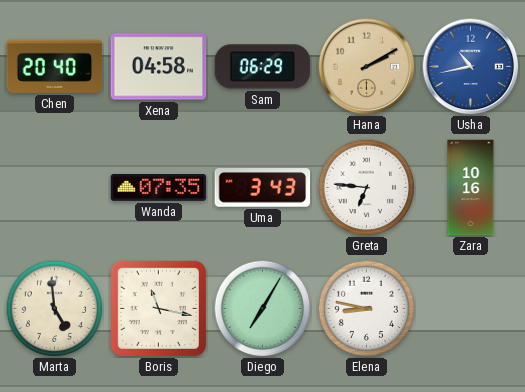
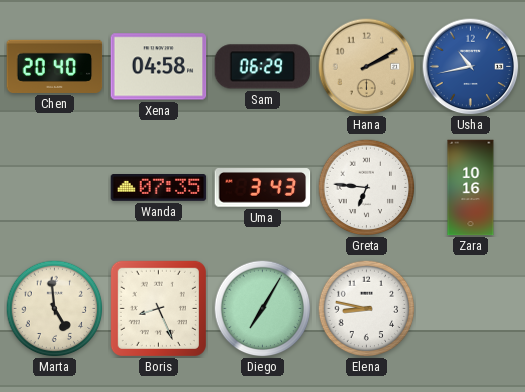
Boris: 11:17 -> 8:26 (158, 308)
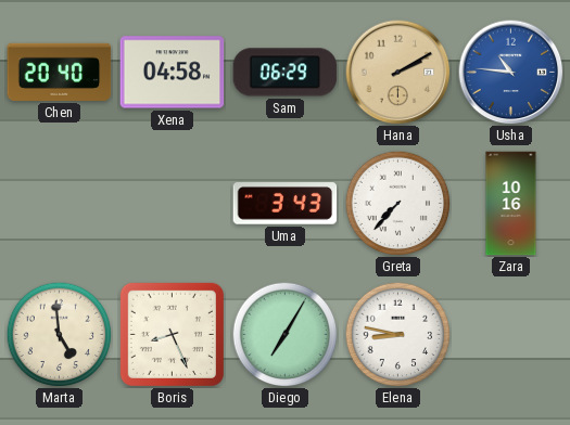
Usha: 10:43 -> 10:46 (511, 73)
Wanda: 07:35 -> none (159, 188)
Greta: 6:46 -> 7:37 (397, 203)
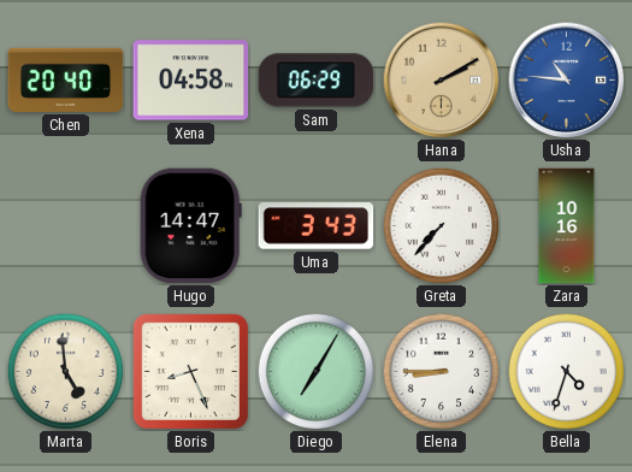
Hugo: none -> 14:47 (190, 226)
Elena: 8:47 -> 8:45 (441, 371)
Bella: none -> 4:33 (566, 371)
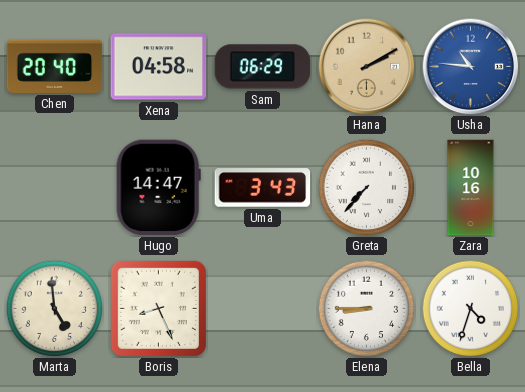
Diego: 7:05 -> none (315, 371)
